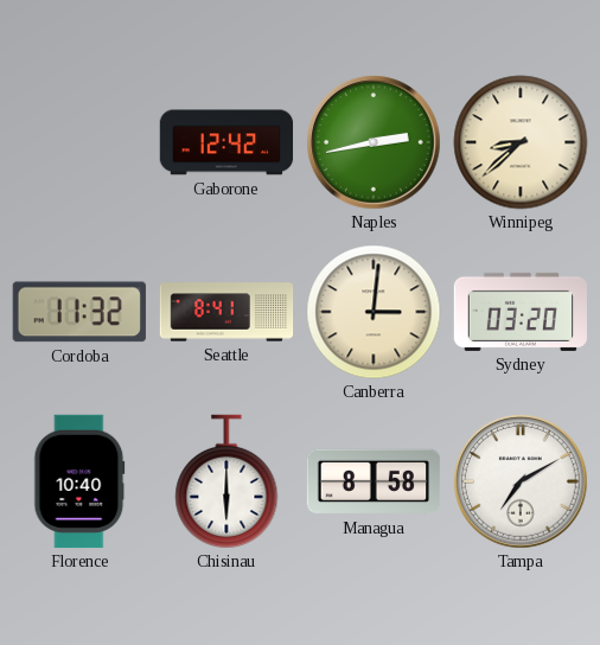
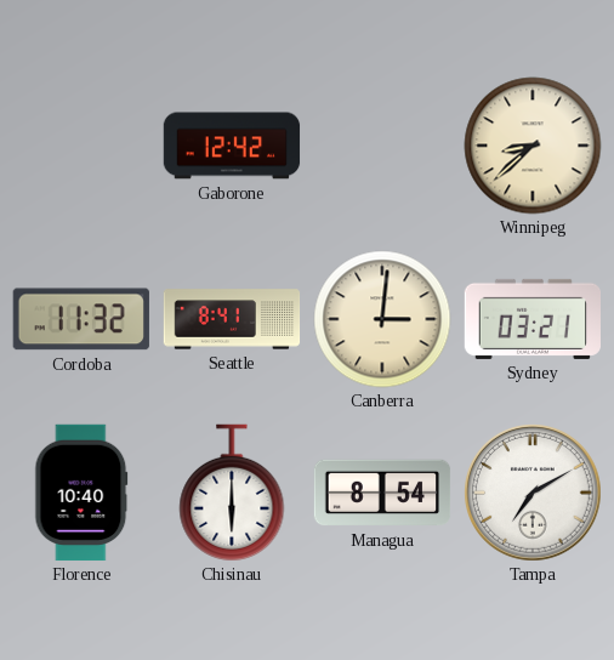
Naples: 2:43 -> none (375, 143)
Sydney: 03:20 -> 03:21 (533, 319)
Managua: 8:58 -> 8:54 (382, 493)
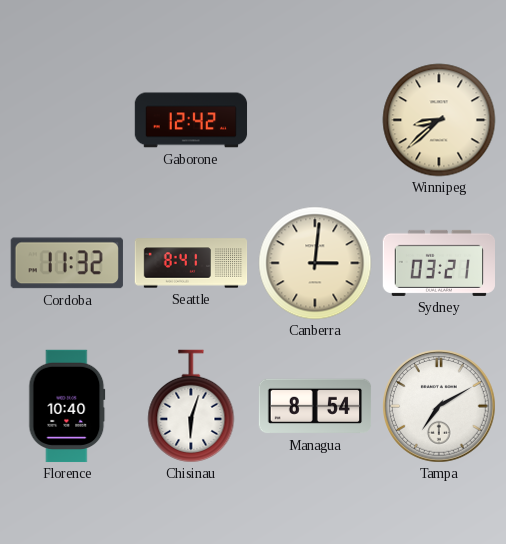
Chisinau: 6:00 -> 6:03 (191, 406)
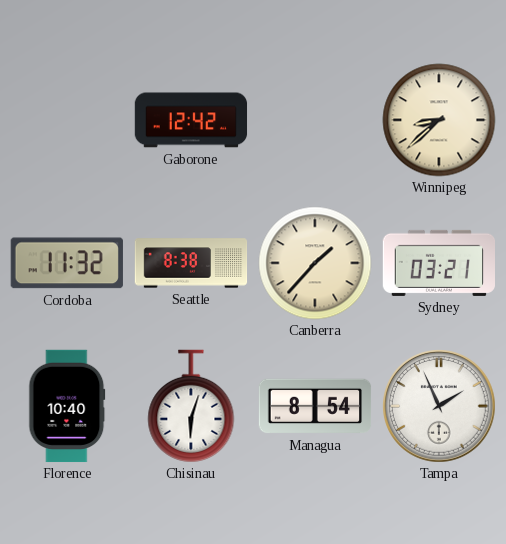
Seattle: 8:41 -> 8:38 (191, 263)
Canberra: 3:01 -> 1:37 (315, 263)
Tampa: 7:10 -> 1:56 (440, 407)
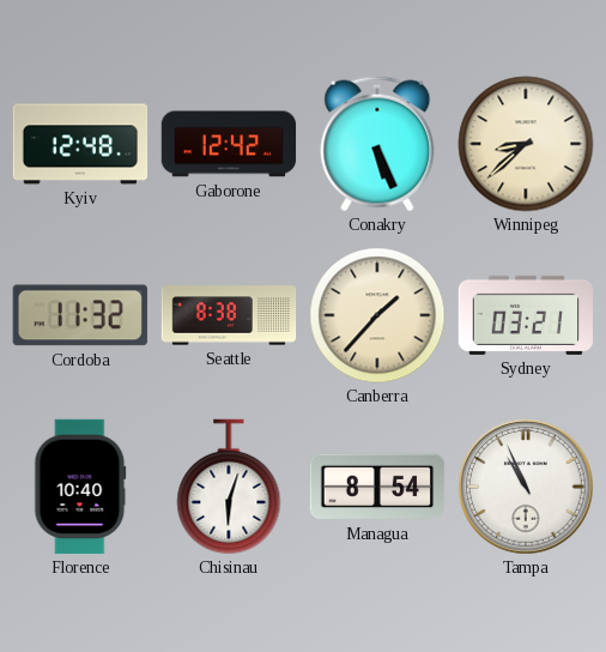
Kyiv: none -> 12:48 (80, 144)
Conakry: none -> 5:26 (377, 144)
Tampa: 1:56 -> 10:56 (527, 488)
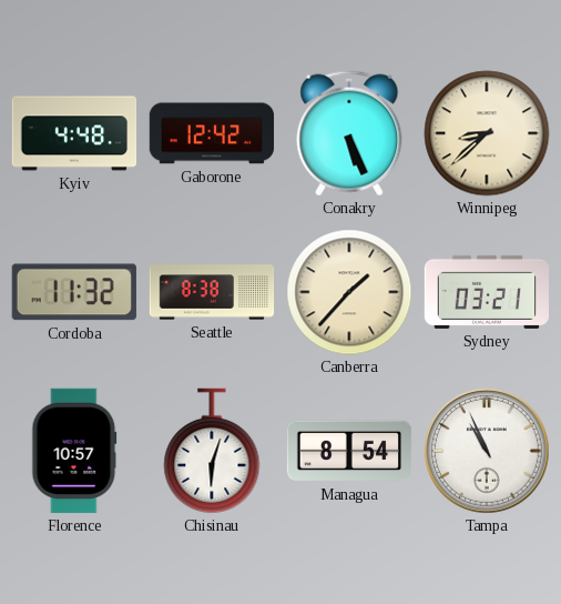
Kyiv: 12:48 -> 4:48 (74, 133)
Florence: 10:40 -> 10:57 (74, 451)
